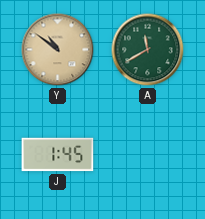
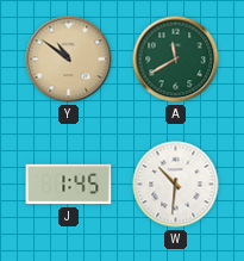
W: none -> 10:31 (176, 185)
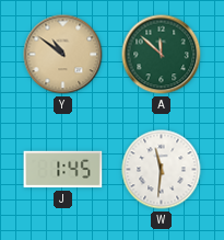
A: 11:40 -> 11:52 (162, 55)
W: 10:31 -> 11:31 (162, 170)
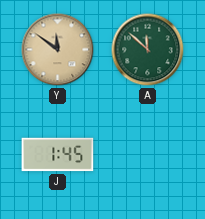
Y: 10:51 -> 11:51 (58, 50)
W: 11:31 -> none (162, 170)
